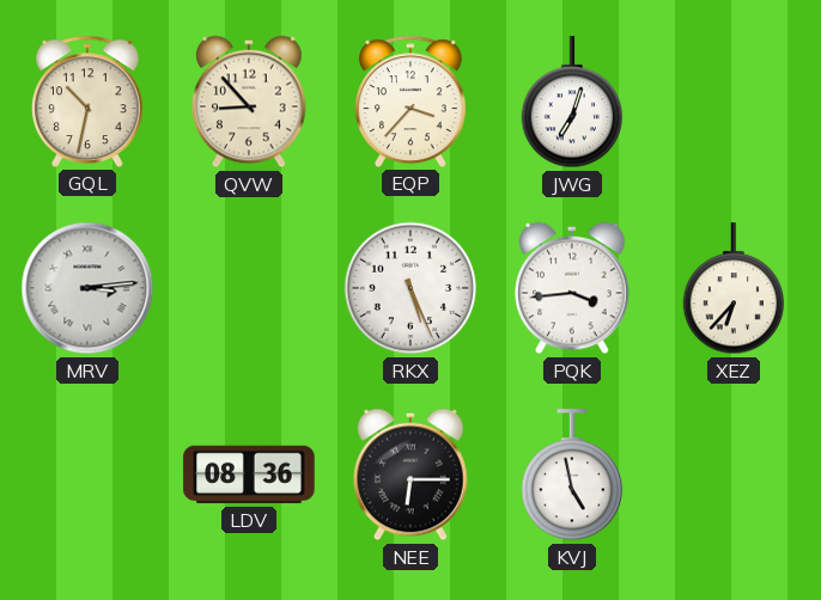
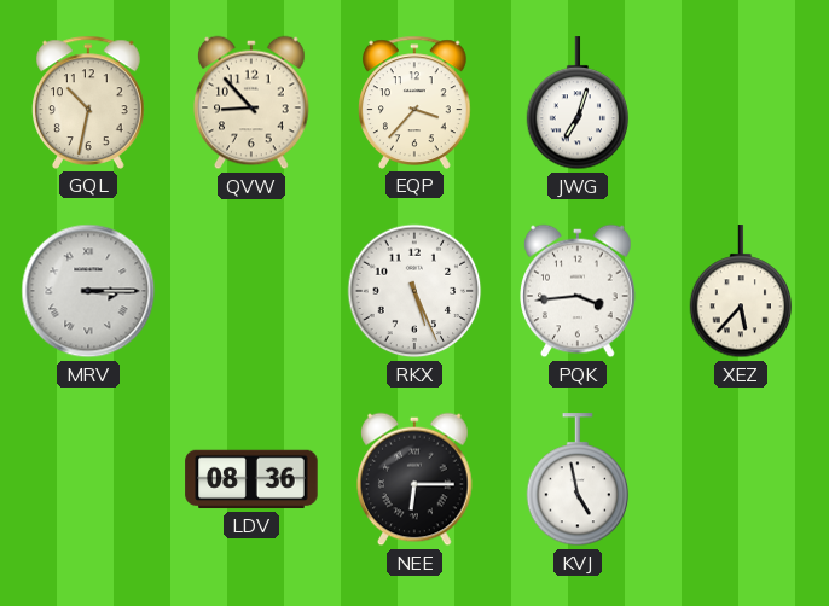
MRV: 3:14 -> 3:15 (88, 291)
XEZ: 6:37 -> 5:37 (741, 292)
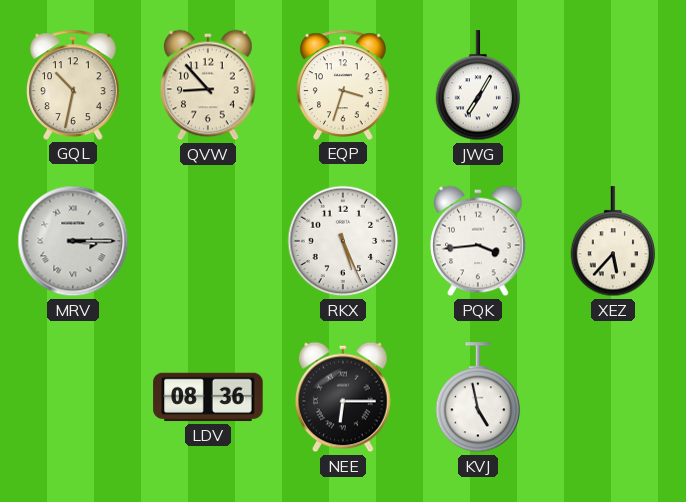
EQP: 3:37 -> 3:33 (344, 85)
JWG: 7:03 -> 7:05 (478, 86)
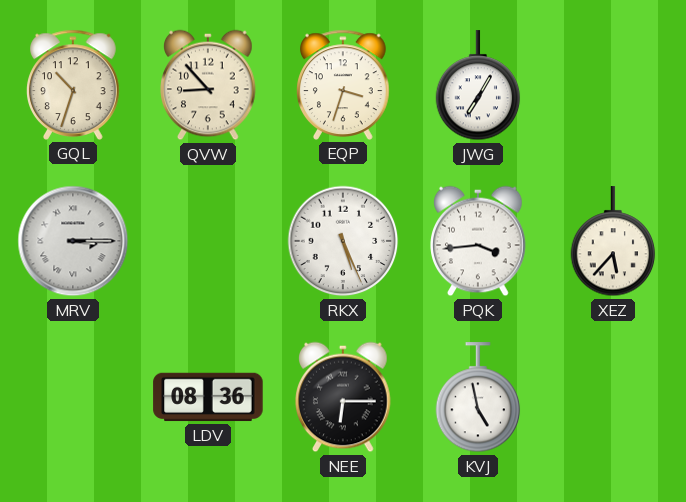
GQL: 10:32 -> 10:33 (74, 85)
